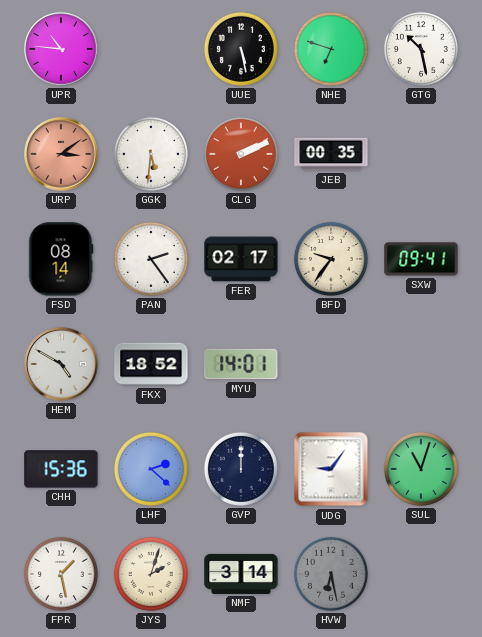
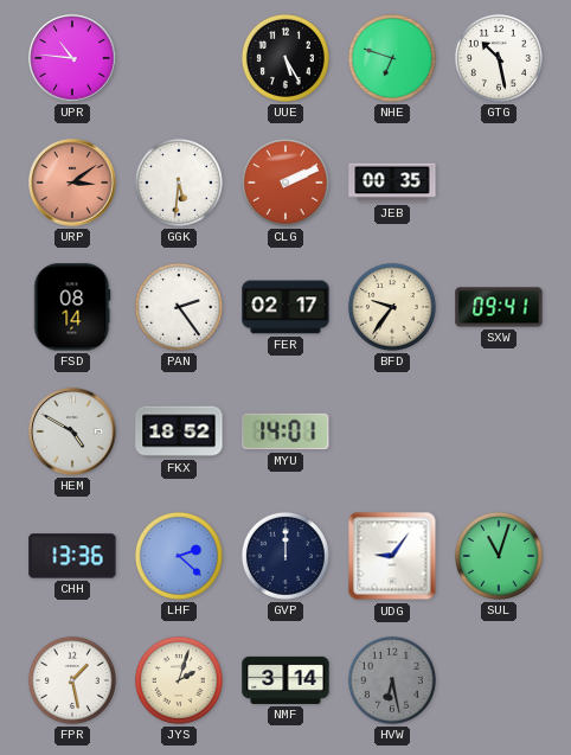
UUE: 5:28 -> 5:25 (285, 58)
CHH: 15:36 -> 13:36 (72, 556)
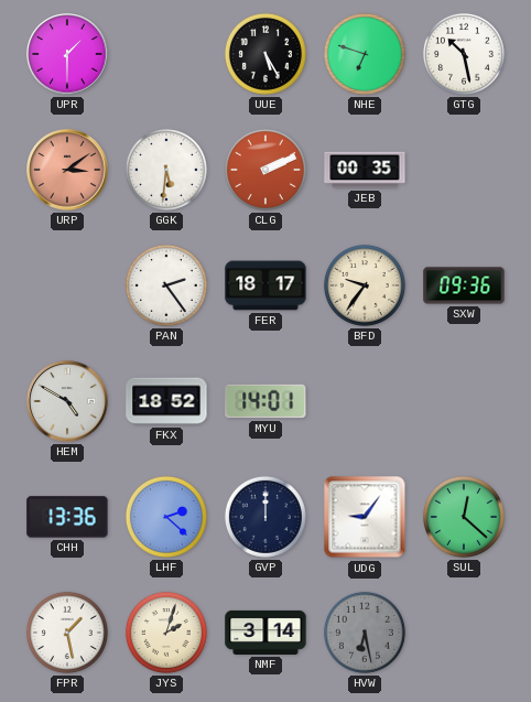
UPR: 10:46 -> 1:30 (67, 54)
FSD: 08:14 -> none (72, 307)
FER: 02:17 -> 18:17 (265, 285)
SXW: 09:41 -> 09:36 (464, 285)
SUL: 11:03 -> 12:22 (464, 517)
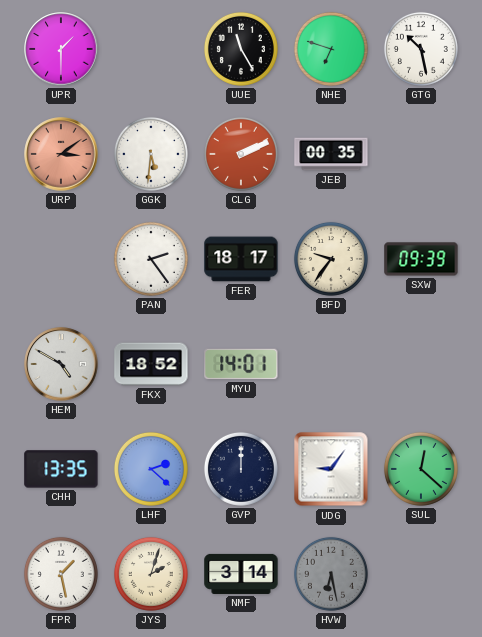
UUE: 5:25 -> 11:25 (241, 49)
SXW: 09:36 -> 09:39 (421, 259)
CHH: 13:36 -> 13:35 (61, 469)
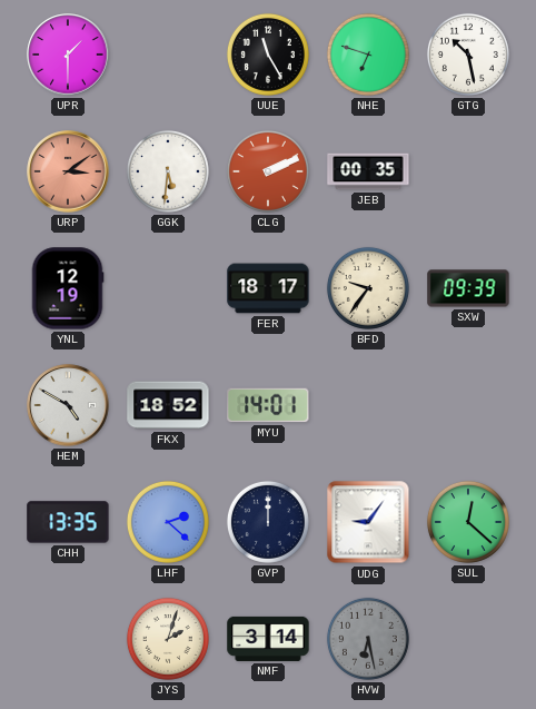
YNL: none -> 12:19 (68, 288)
PAN: 2:24 -> none (151, 259)
FPR: 1:28 -> none (61, 574)
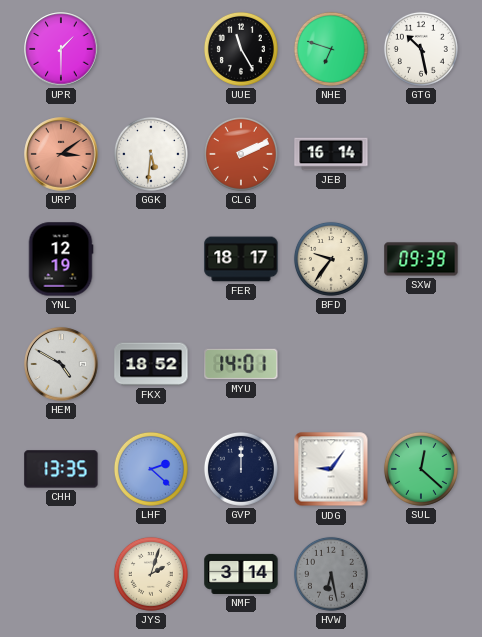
JEB: 00:35 -> 16:14 (331, 154)
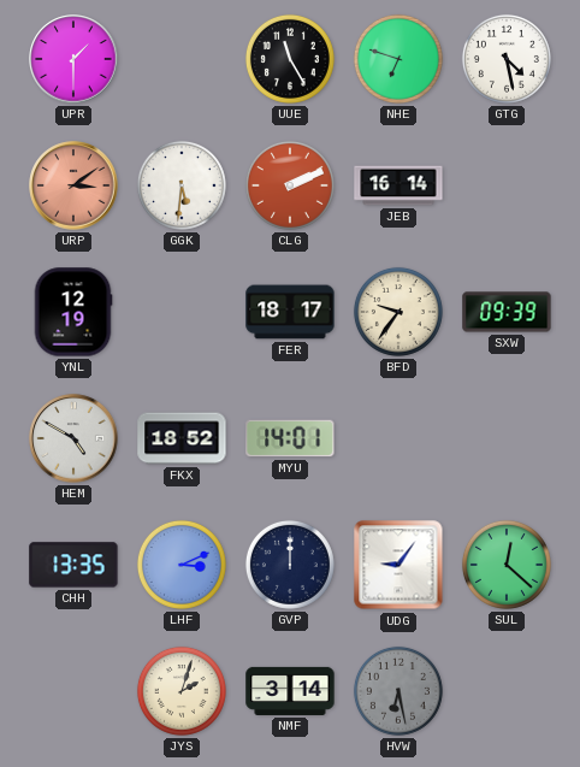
GTG: 10:28 -> 4:28 (507, 59)
LHF: 2:22 -> 3:11 (182, 565)
